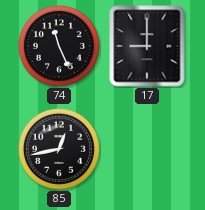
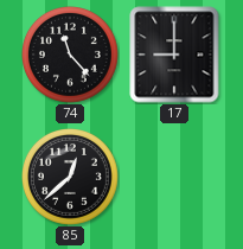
74: 11:26 -> 11:23 (71, 56)
85: 12:43 -> 12:38 (71, 178)
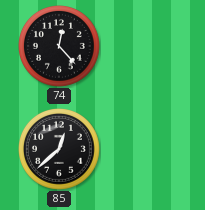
74: 11:23 -> 12:23 (60, 47)
17: 9:00 -> none (174, 55)
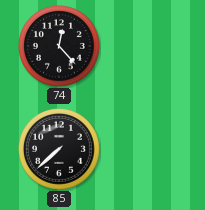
85: 12:38 -> 7:38 (60, 150)
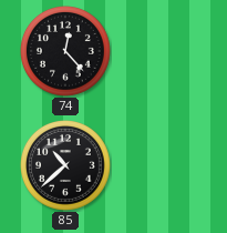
85: 7:38 -> 10:38 (66, 166)
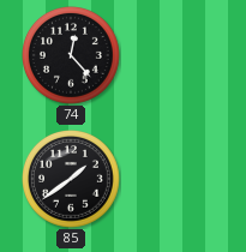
85: 10:38 -> 1:39 (72, 180)
